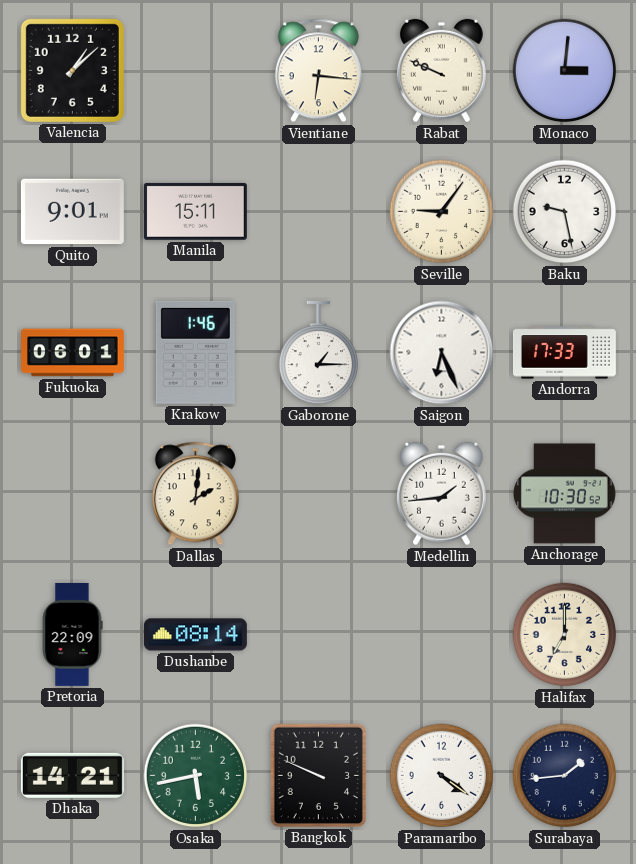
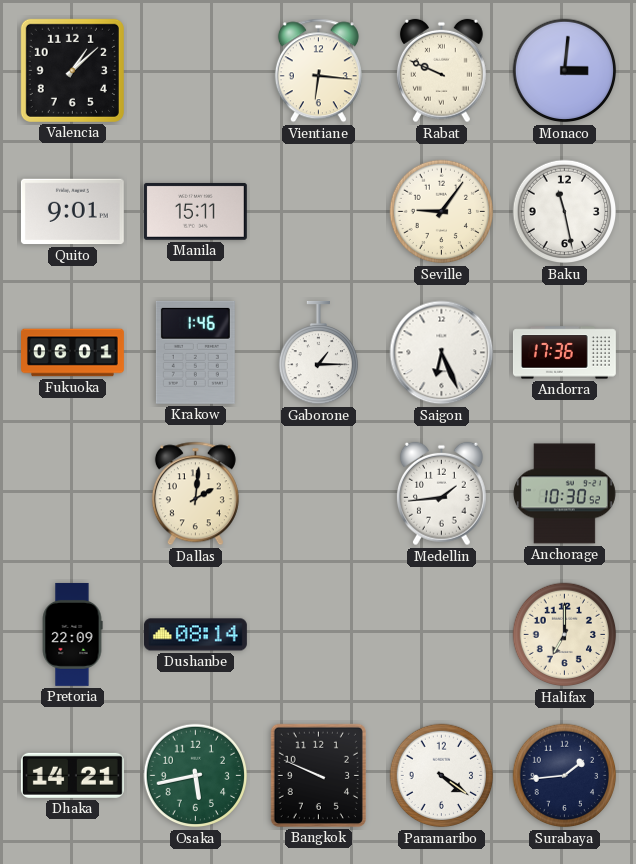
Baku: 9:28 -> 11:28 (565, 212)
Andorra: 17:33 -> 17:36 (564, 353)
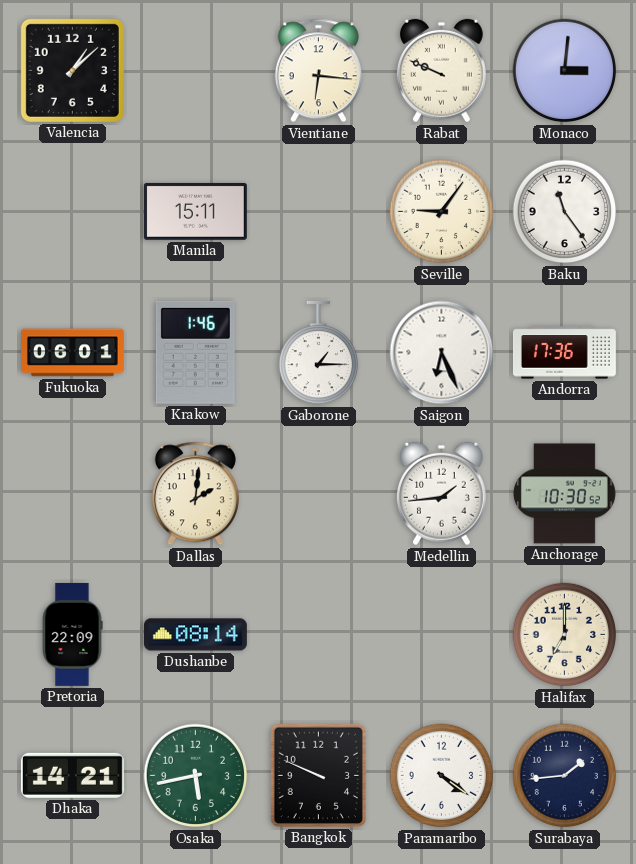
Quito: 9:01 -> none (72, 212)
Baku: 11:28 -> 11:24 (565, 212)
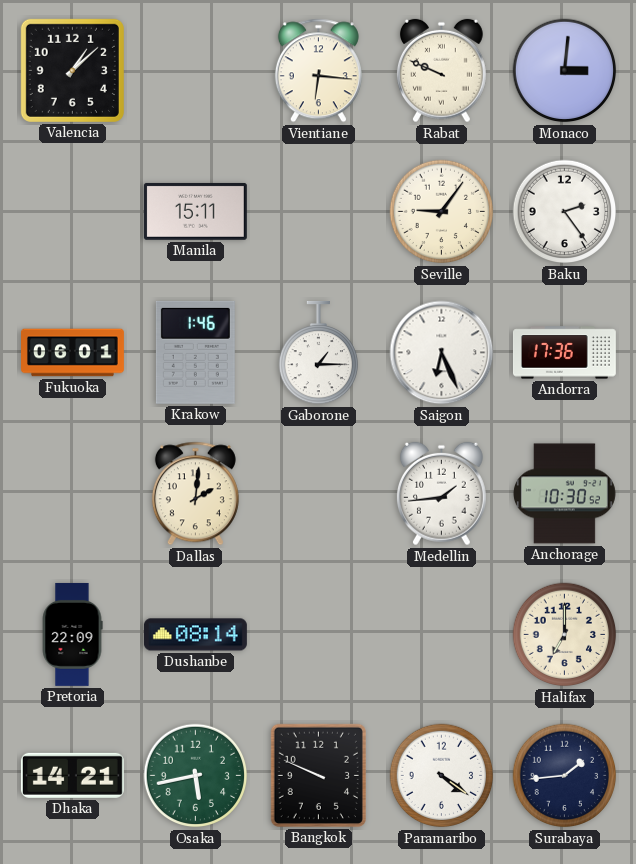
Baku: 11:24 -> 2:24 (565, 212)
